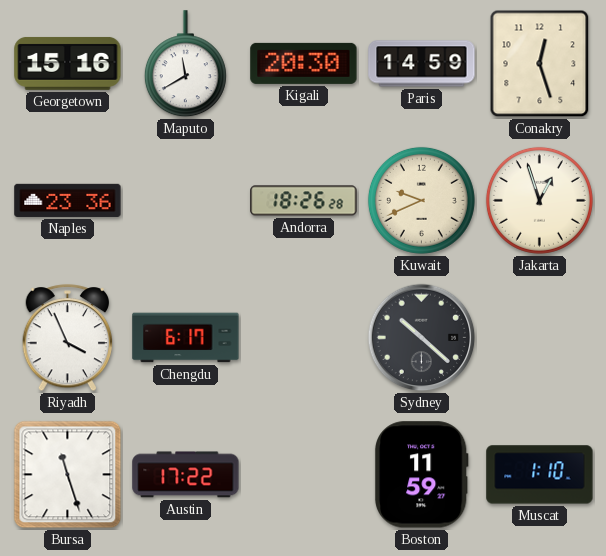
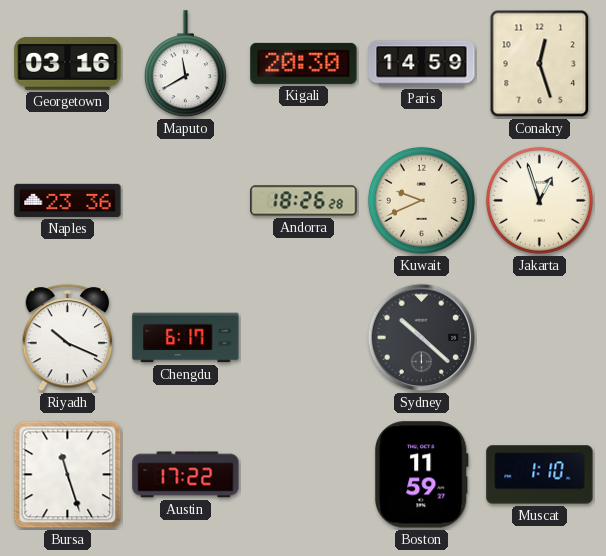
Georgetown: 15:16 -> 03:16 (68, 63)
Riyadh: 3:56 -> 10:19 (68, 338)
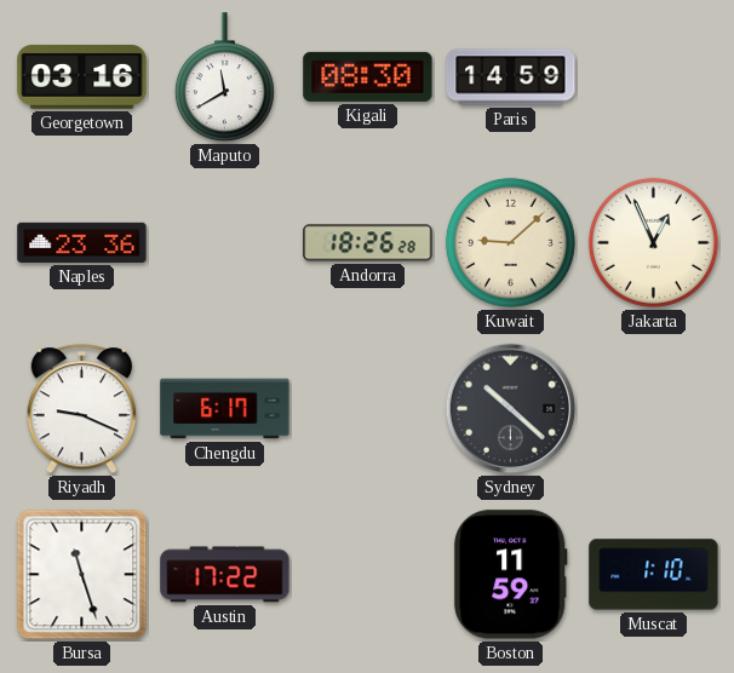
Kigali: 20:30 -> 08:30 (368, 76)
Conakry: 12:27 -> none (540, 64)
Kuwait: 9:41 -> 9:08 (510, 242)
Jakarta: 12:57 -> 12:56 (653, 242)
Riyadh: 10:19 -> 9:19 (82, 409)
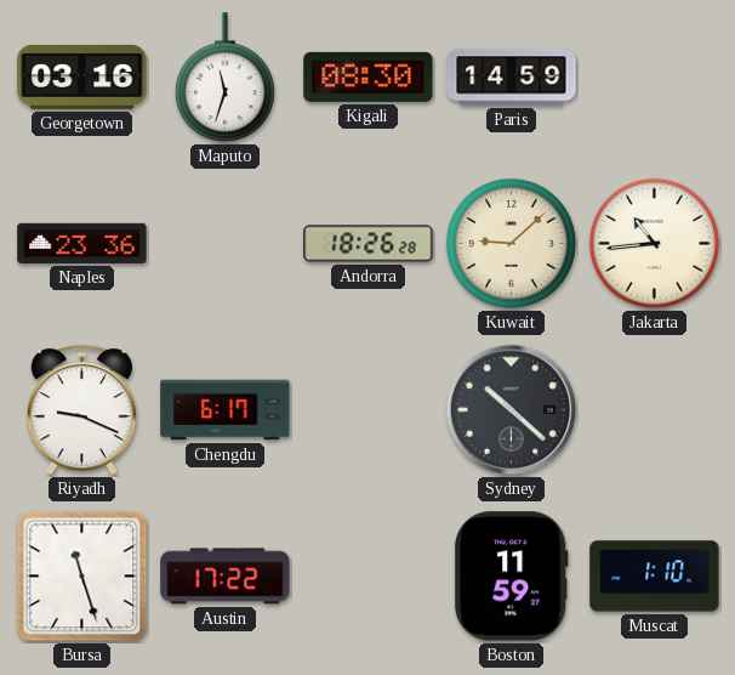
Maputo: 11:40 -> 11:33 (224, 78)
Jakarta: 12:56 -> 10:44 (654, 243)
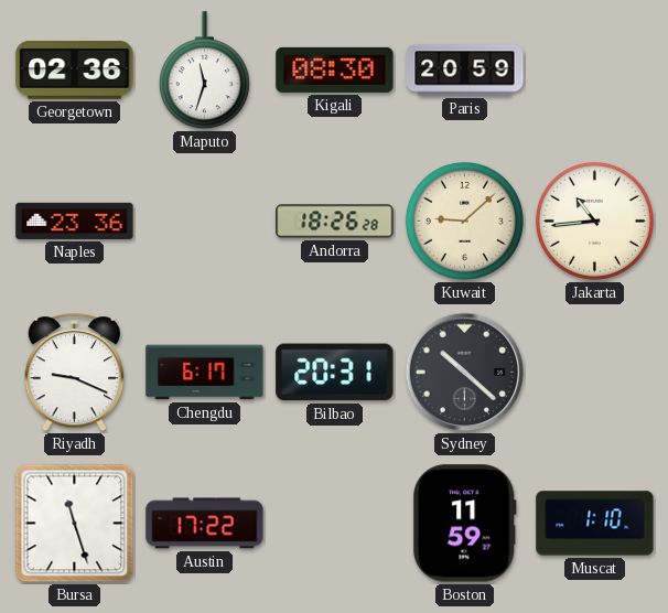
Georgetown: 03:16 -> 02:36 (75, 69)
Paris: 14:59 -> 20:59 (465, 71)
Bilbao: none -> 20:31 (335, 373)
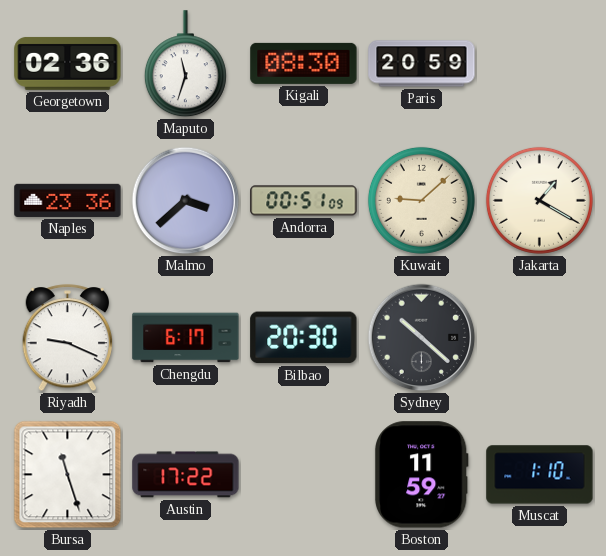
Malmo: none -> 3:38 (186, 201)
Andorra: 18:26 -> 00:51 (304, 201)
Jakarta: 10:44 -> 1:20 (539, 200)
Bilbao: 20:31 -> 20:30 (304, 338)
